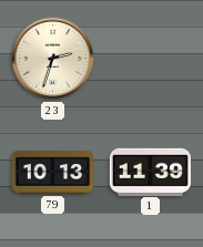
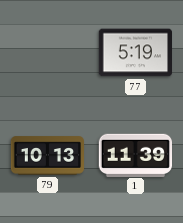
23: 2:33 -> none (53, 59)
77: none -> 5:19 (135, 53)
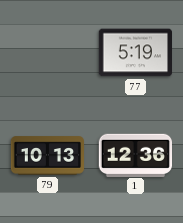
1: 11:39 -> 12:36 (135, 155)
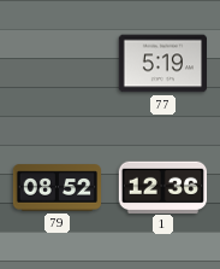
79: 10:13 -> 08:52 (58, 188)
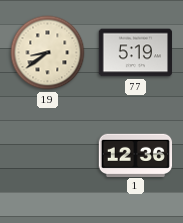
19: none -> 8:39 (48, 53)
79: 08:52 -> none (58, 188)
